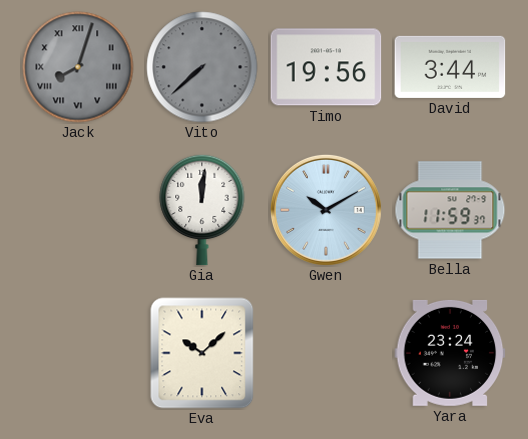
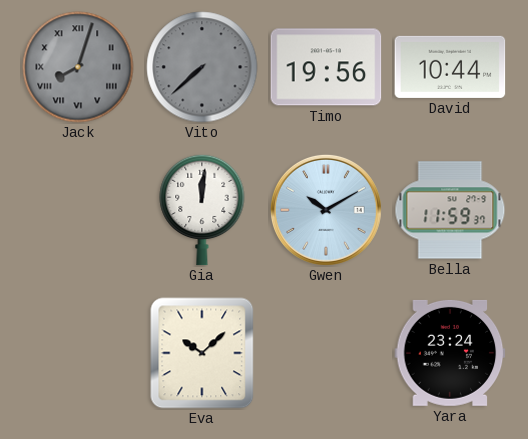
David: 3:44 -> 10:44 (450, 67)
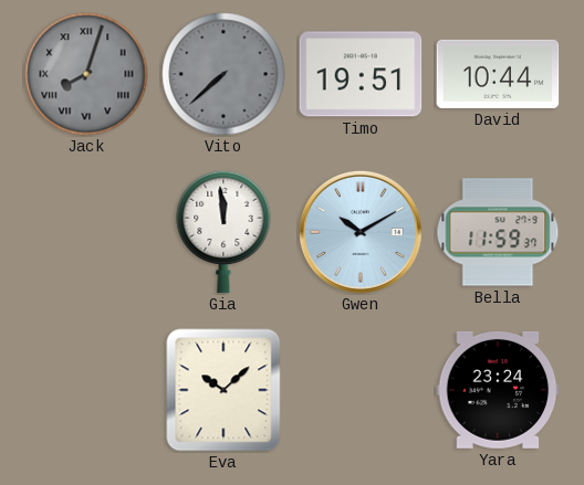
Timo: 19:56 -> 19:51 (361, 74)
Gia: 12:01 -> 11:59 (223, 232)
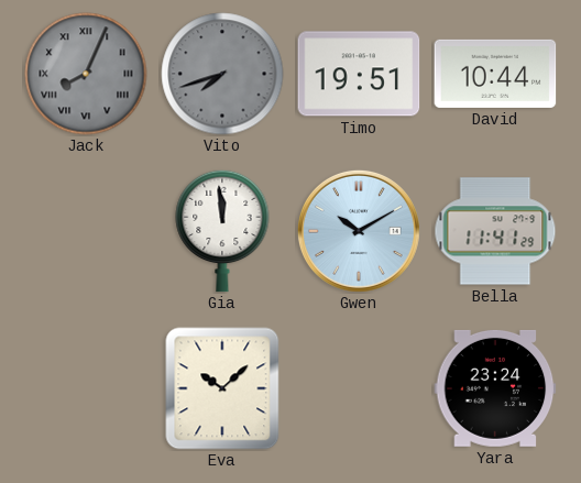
Jack: 8:03 -> 8:04 (86, 74)
Vito: 7:38 -> 7:42 (222, 74)
Bella: 11:59 -> 11:41 (495, 231)
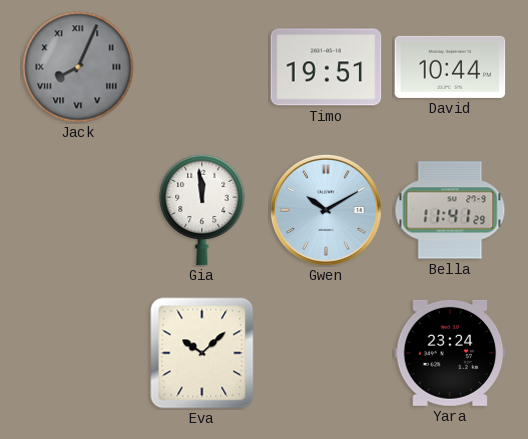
Vito: 7:42 -> none (222, 74)
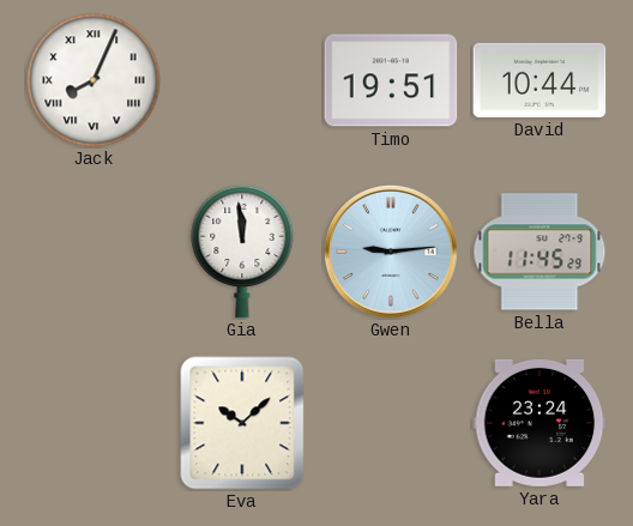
Jack dial: grey -> white (94, 80)
Gwen: 10:10 -> 9:14 (391, 252)
Bella: 11:41 -> 11:45 (539, 252)
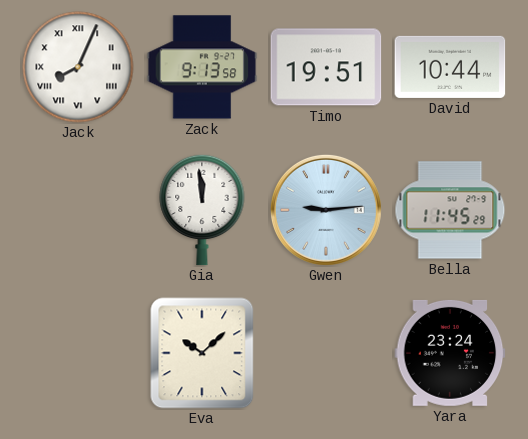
Zack: none -> 9:13 (202, 67)
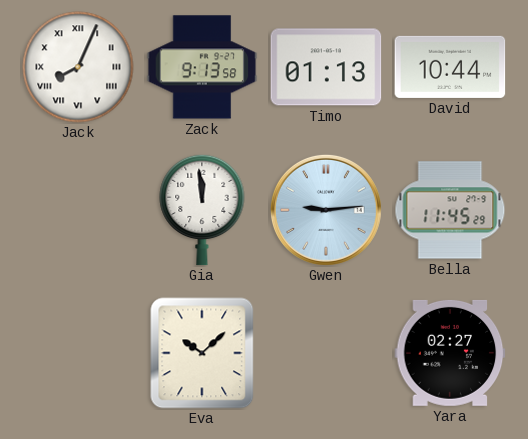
Timo: 19:51 -> 01:13 (326, 67)
Yara: 23:24 -> 02:27 (450, 353)
